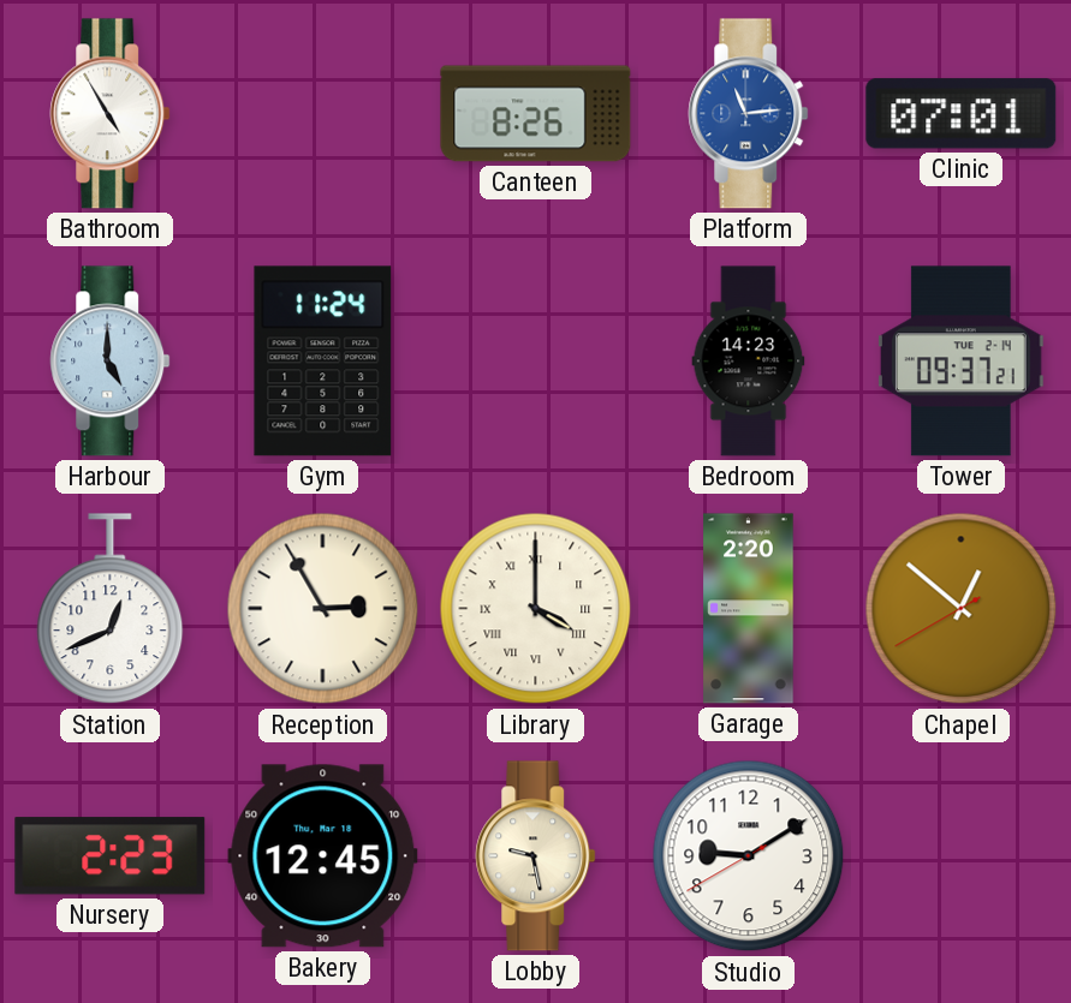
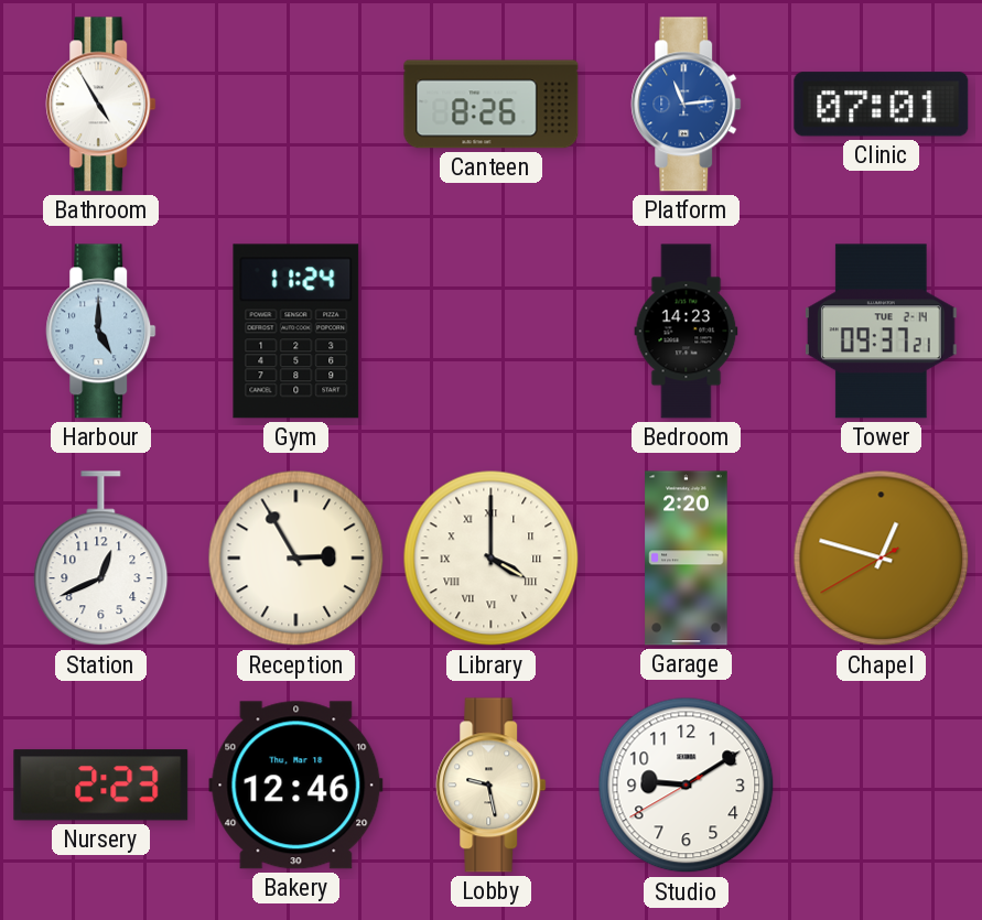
Chapel: 12:51 -> 12:47 (882, 559)
Bakery: 12:45 -> 12:46 (296, 786)
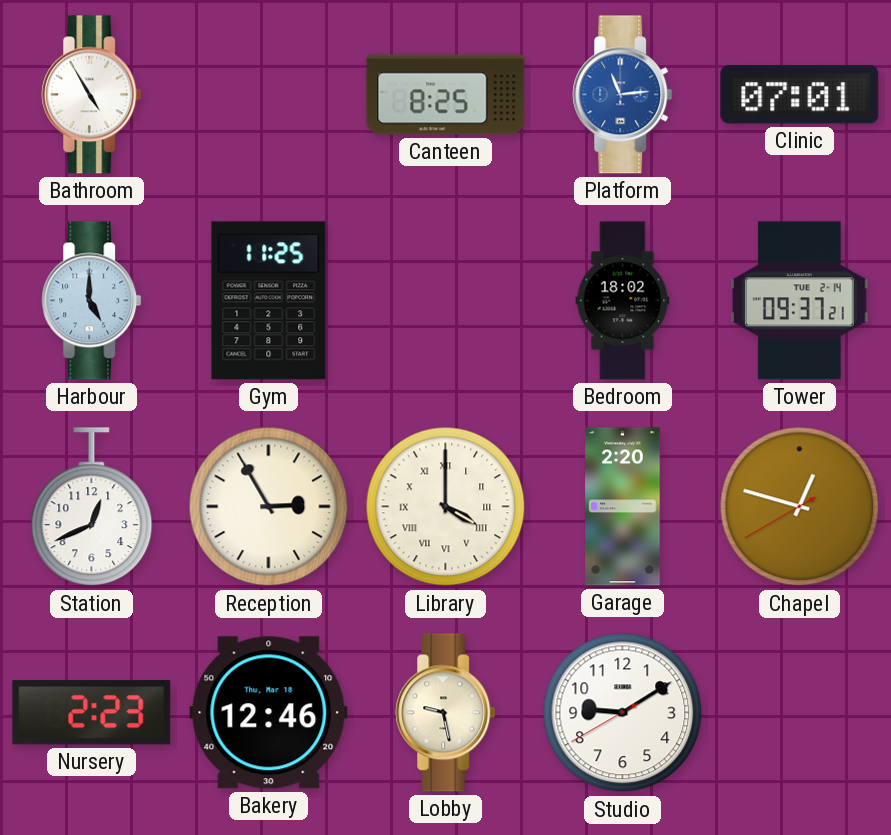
Canteen: 8:26 -> 8:25 (446, 95)
Gym: 11:24 -> 11:25 (269, 301)
Bedroom: 14:23 -> 18:02 (623, 301)
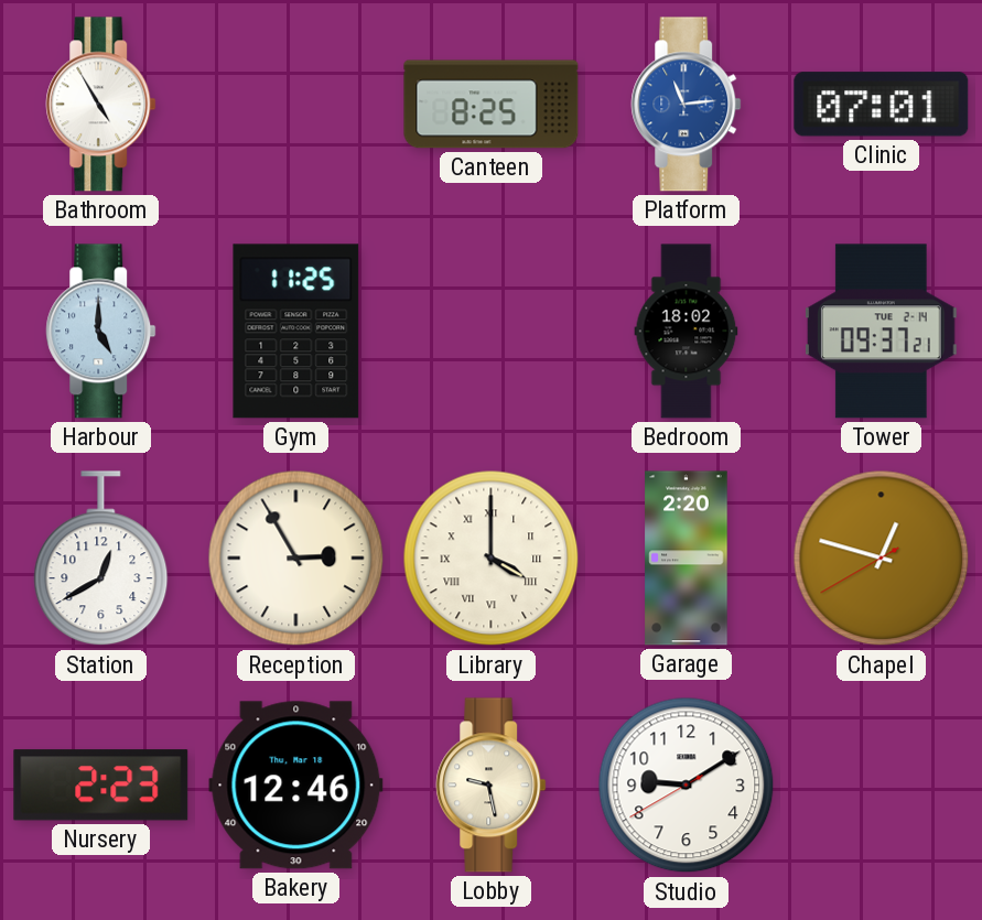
Station: 12:41 -> 12:40 (101, 559)
